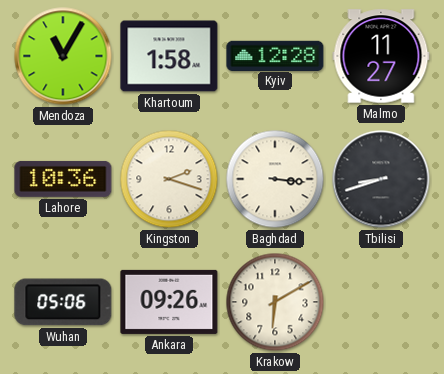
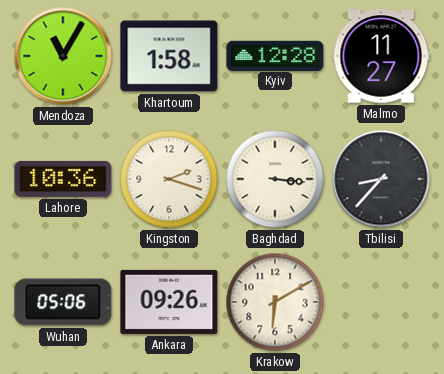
Tbilisi: 8:42 -> 8:37 (381, 179)
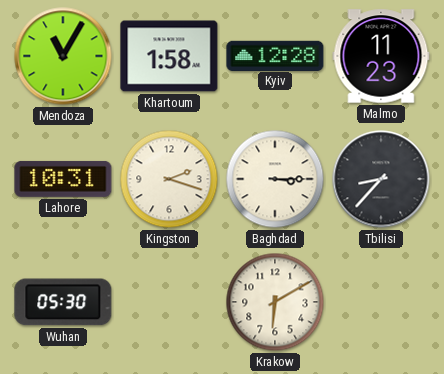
Malmo: 11:27 -> 11:23 (381, 56)
Lahore: 10:36 -> 10:31 (63, 179)
Baghdad: 3:16 -> 3:15 (275, 179)
Wuhan: 05:06 -> 05:30 (63, 302)
Ankara: 09:26 -> none (169, 302)
